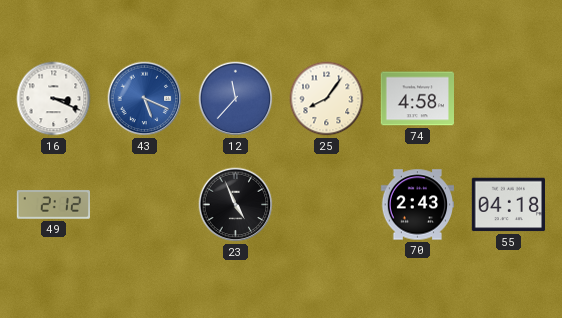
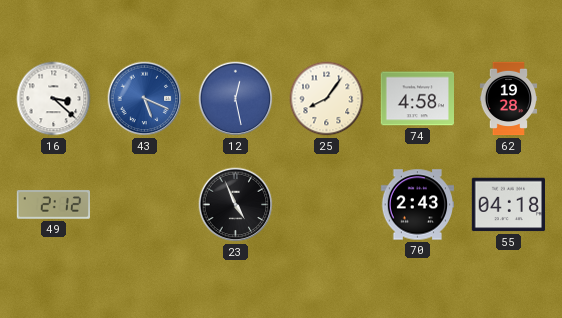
16: 3:19 -> 3:22 (54, 99)
12: 11:37 -> 12:28 (236, 99)
62: none -> 19:28 (509, 99)
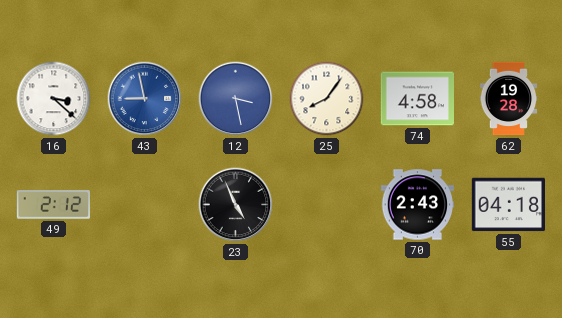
43: 5:19 -> 8:58 (145, 99)
12: 12:28 -> 3:28 (236, 99)
